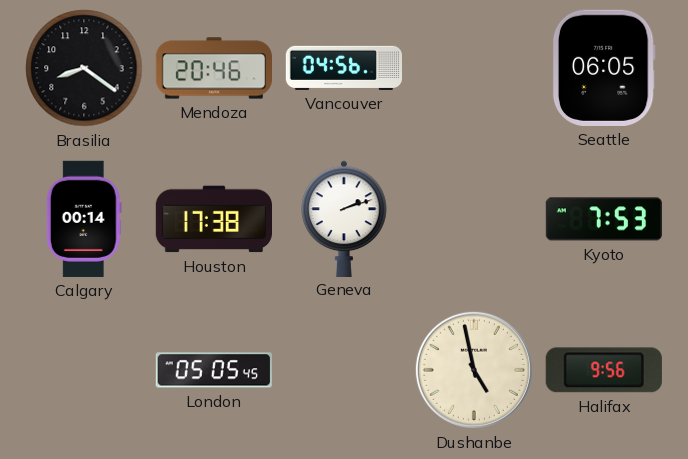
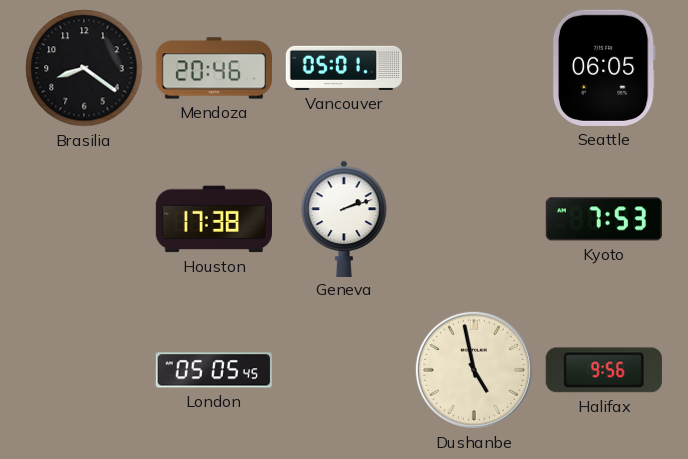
Vancouver: 04:56 -> 05:01 (344, 68)
Calgary: 00:14 -> none (84, 219)
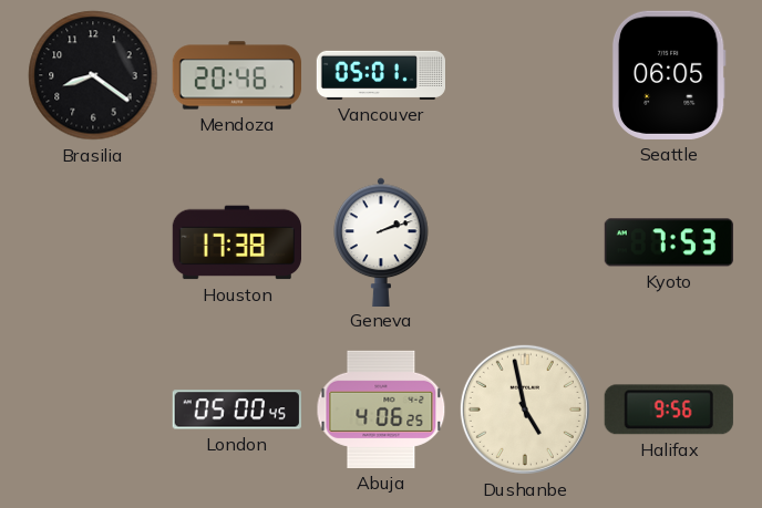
London: 05:05 -> 05:00 (237, 409)
Abuja: none -> 4:06 (381, 409)
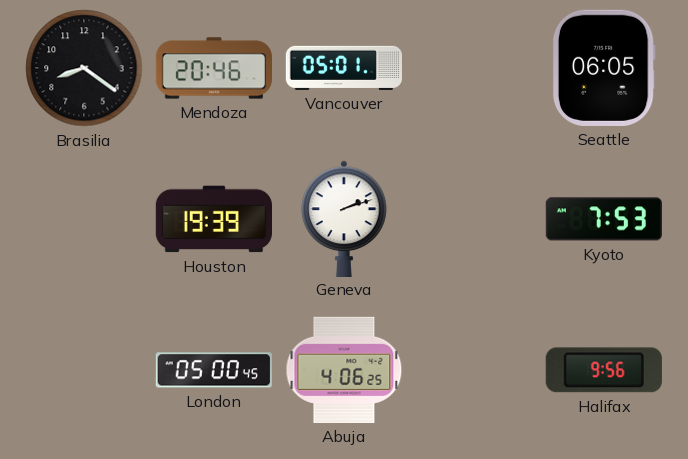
Houston: 17:38 -> 19:39 (213, 219)
Dushanbe: 4:58 -> none (525, 409)
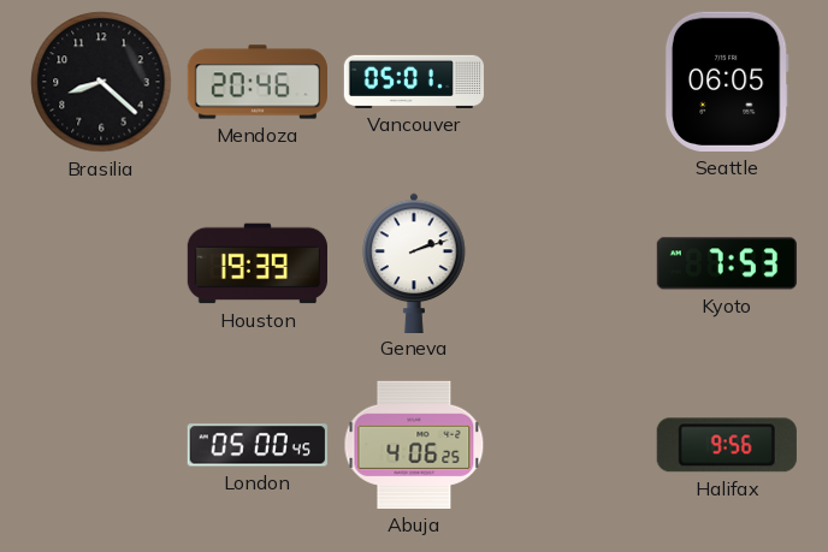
Brasilia: 8:21 -> 8:22 (101, 82)
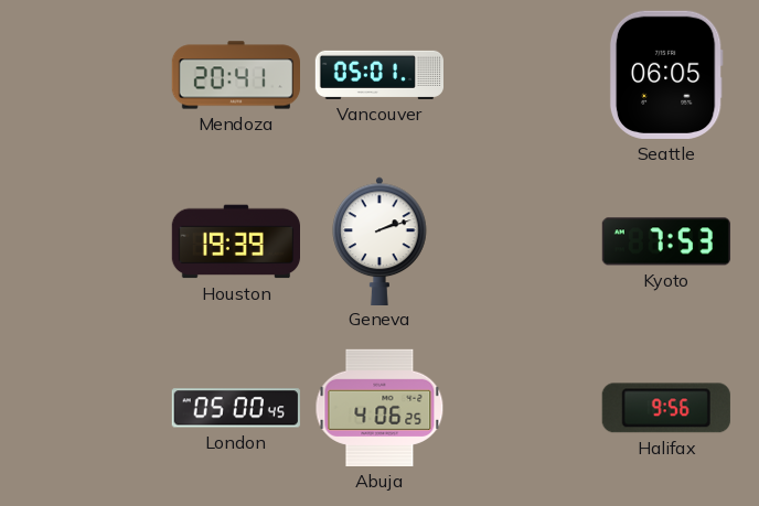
Brasilia: 8:22 -> none (101, 82)
Mendoza: 20:46 -> 20:41 (235, 75)
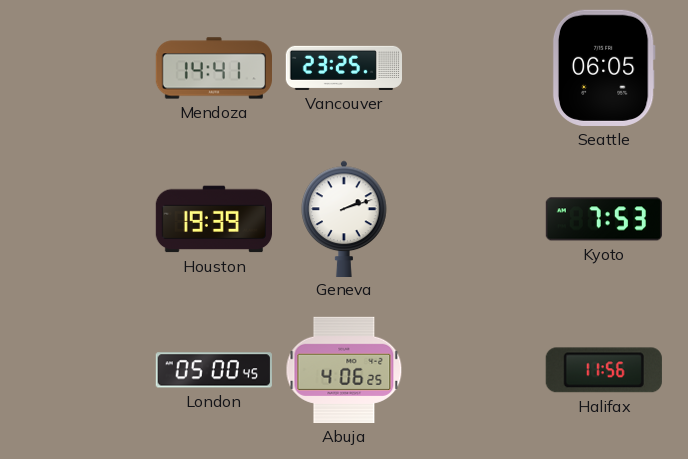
Mendoza: 20:41 -> 14:41 (213, 68)
Vancouver: 05:01 -> 23:25 (344, 68)
Halifax: 9:56 -> 11:56 (604, 370)
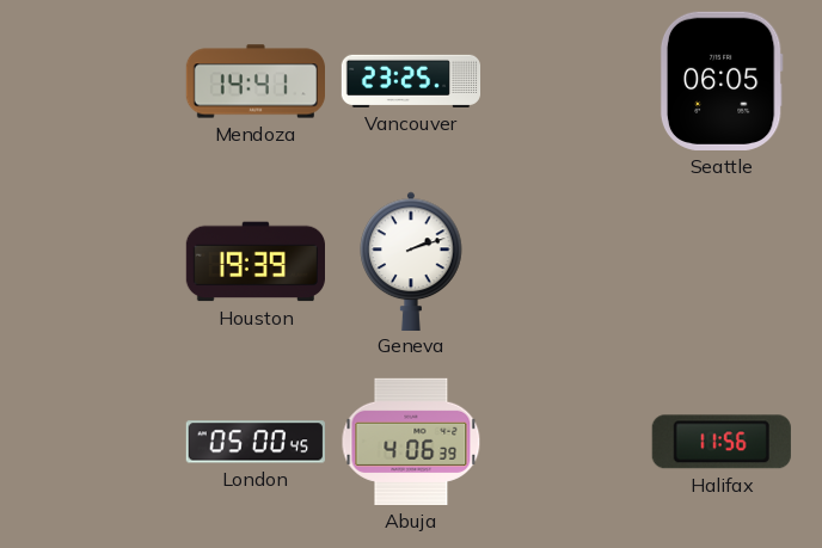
Kyoto: 7:53 -> none (603, 219)
Abuja: 4:06:25 -> 4:06:39 (411, 442)
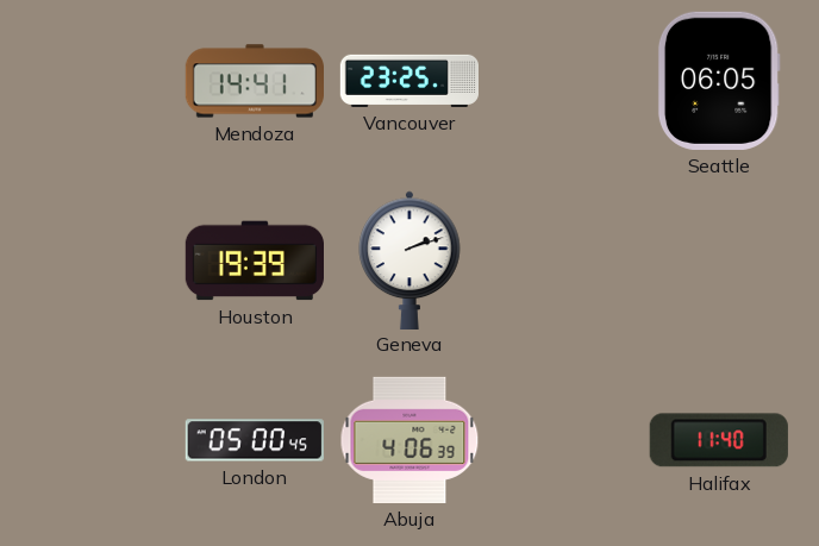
Halifax: 11:56 -> 11:40 (719, 440)
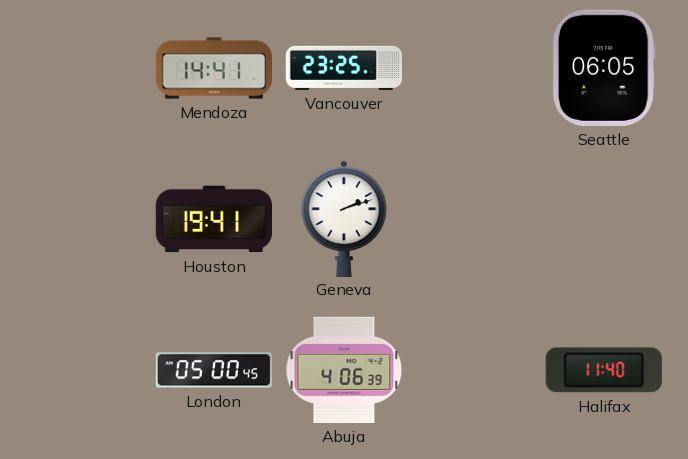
Houston: 19:39 -> 19:41 (213, 219)
